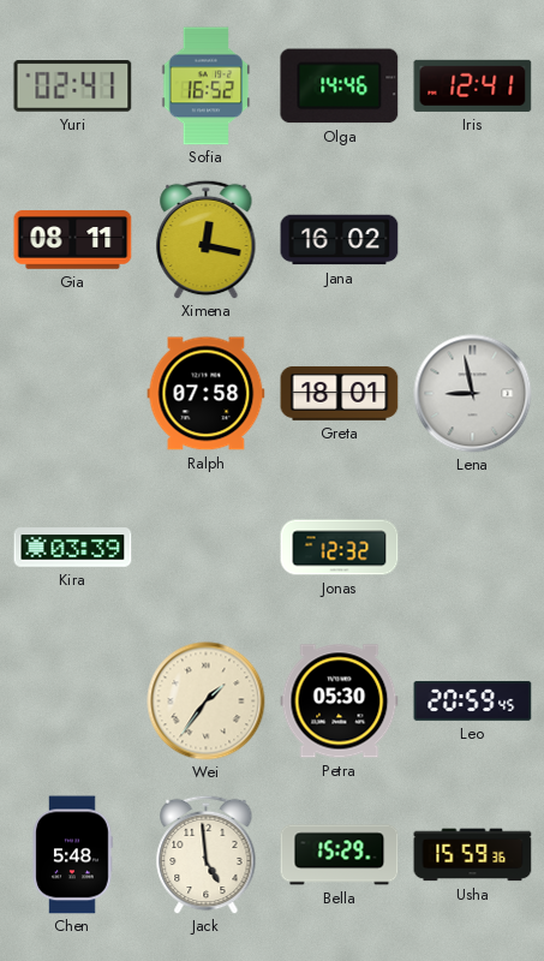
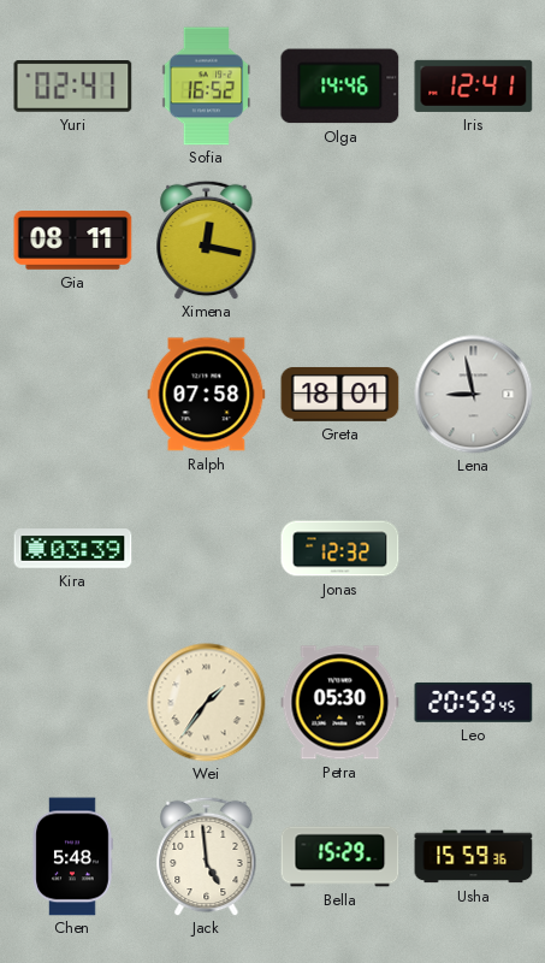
Jana: 16:02 -> none (340, 240)
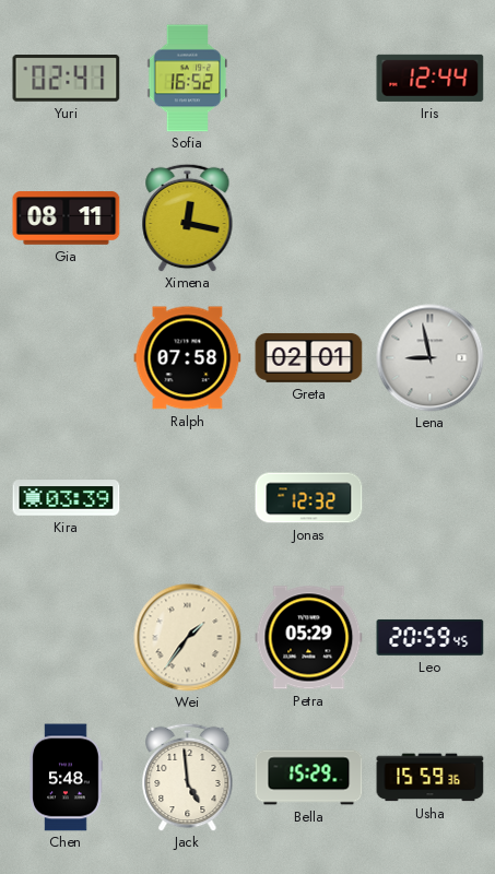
Olga: 14:46 -> none (340, 87)
Iris: 12:41 -> 12:44 (431, 78)
Greta: 18:01 -> 02:01 (309, 357)
Petra: 05:30 -> 05:29 (309, 638)
